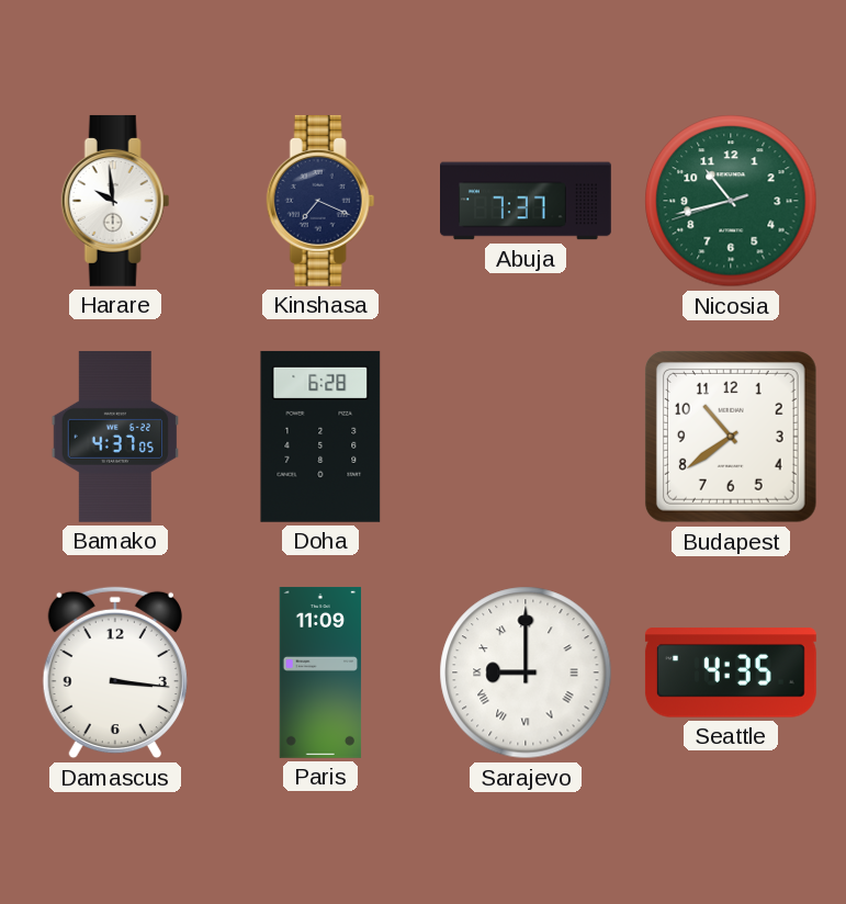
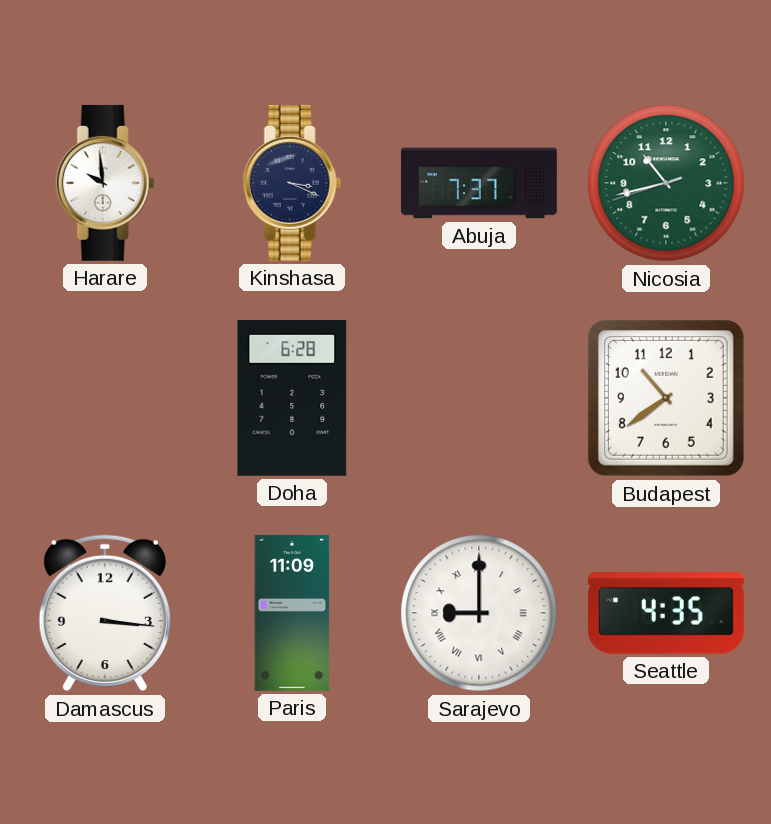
Kinshasa: 7:19 -> 3:19 (292, 183)
Bamako: 4:37 -> none (114, 437)
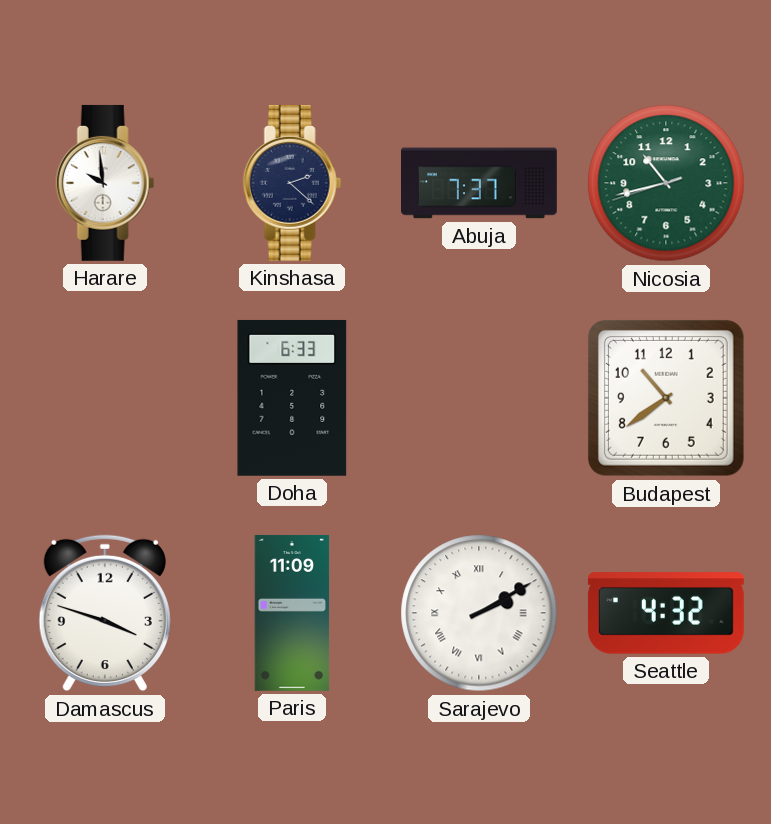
Kinshasa: 3:19 -> 2:22 (292, 183)
Doha: 6:28 -> 6:33 (292, 398)
Damascus: 3:16 -> 3:48 (105, 613)
Sarajevo: 9:00 -> 2:10 (479, 613)
Seattle: 4:35 -> 4:32 (666, 613)
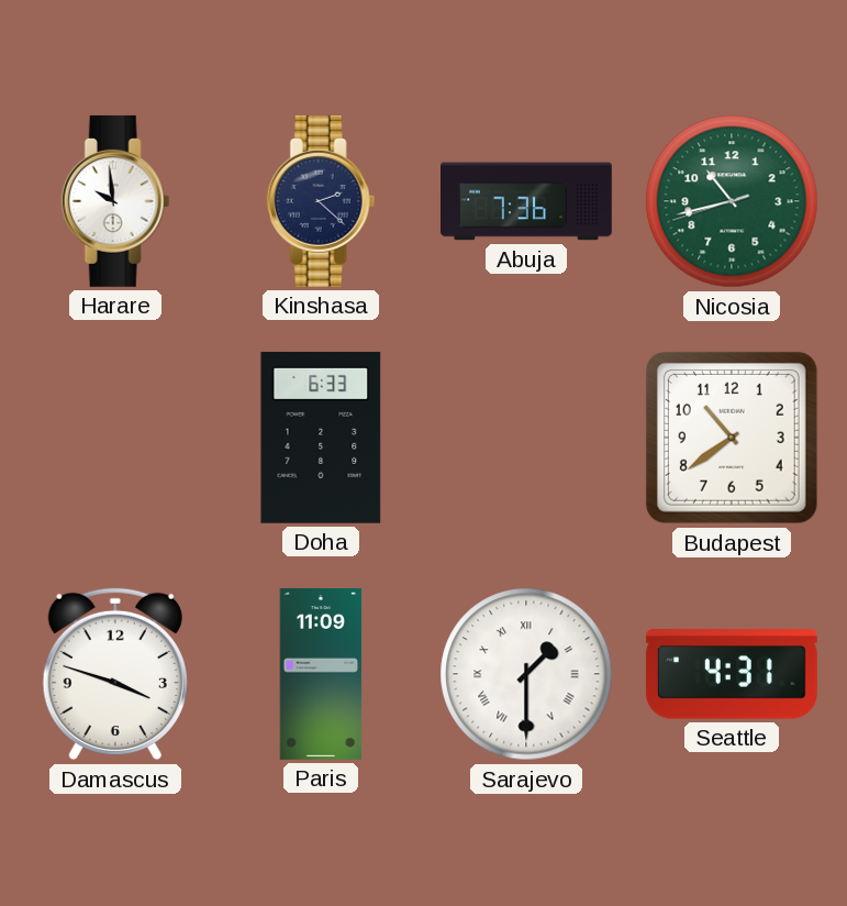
Abuja: 7:37 -> 7:36 (527, 201)
Sarajevo: 2:10 -> 1:30 (526, 674)
Seattle: 4:32 -> 4:31 (732, 674)
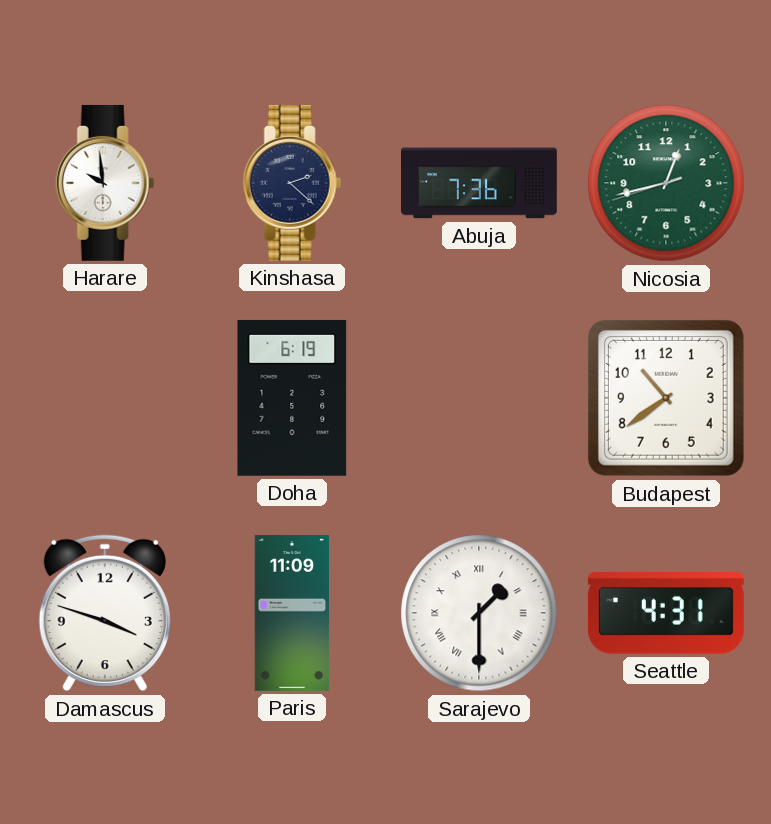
Nicosia: 10:42 -> 12:42 (666, 183)
Doha: 6:33 -> 6:19 (292, 398)
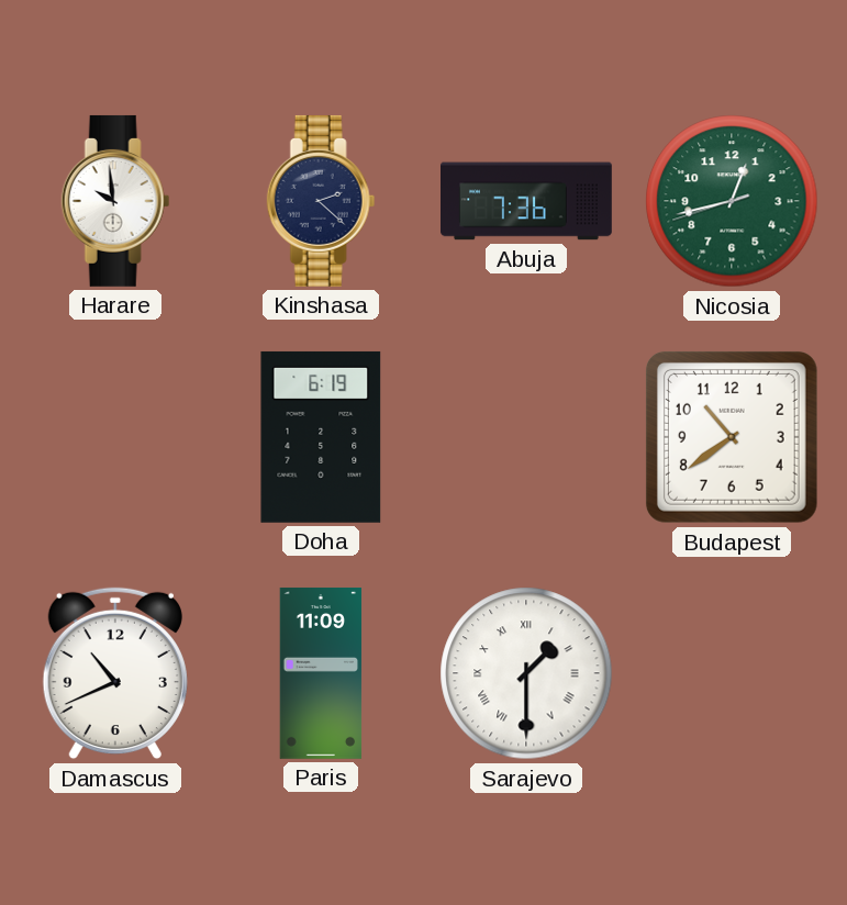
Damascus: 3:48 -> 10:41 (115, 673)
Seattle: 4:31 -> none (666, 613)
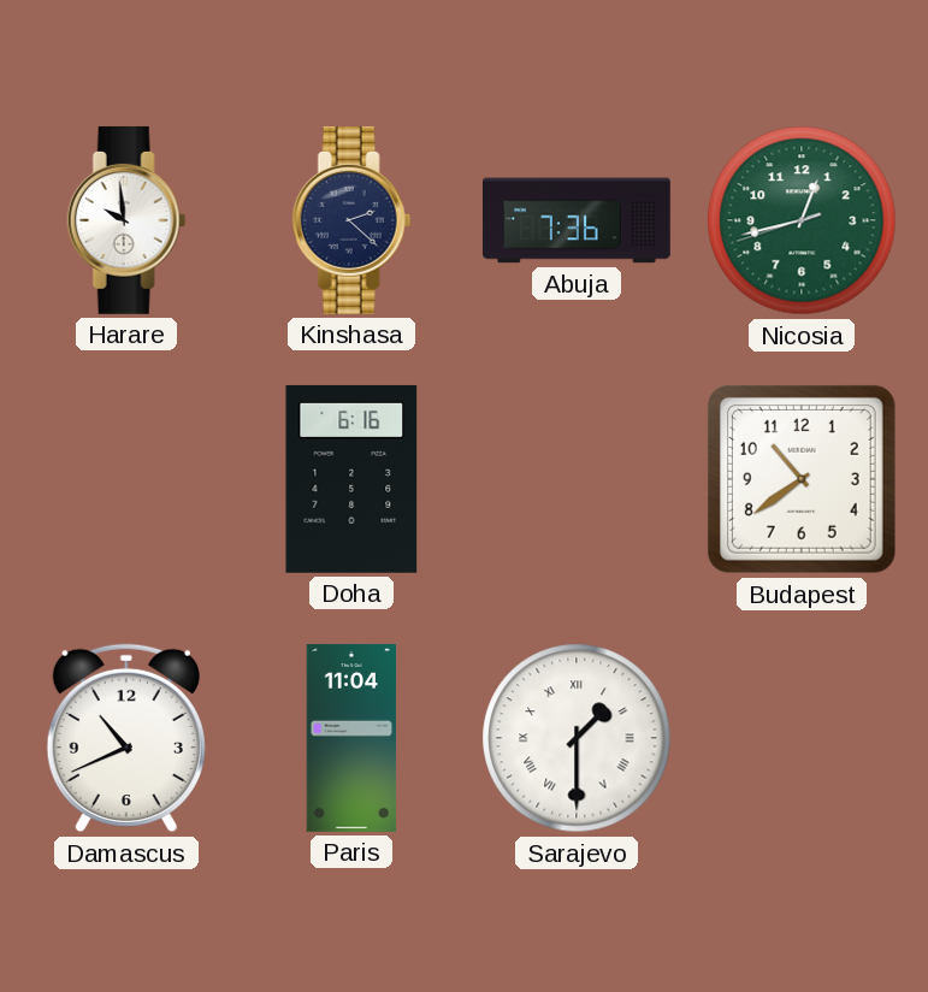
Doha: 6:19 -> 6:16 (351, 479)
Paris: 11:09 -> 11:04 (351, 738)
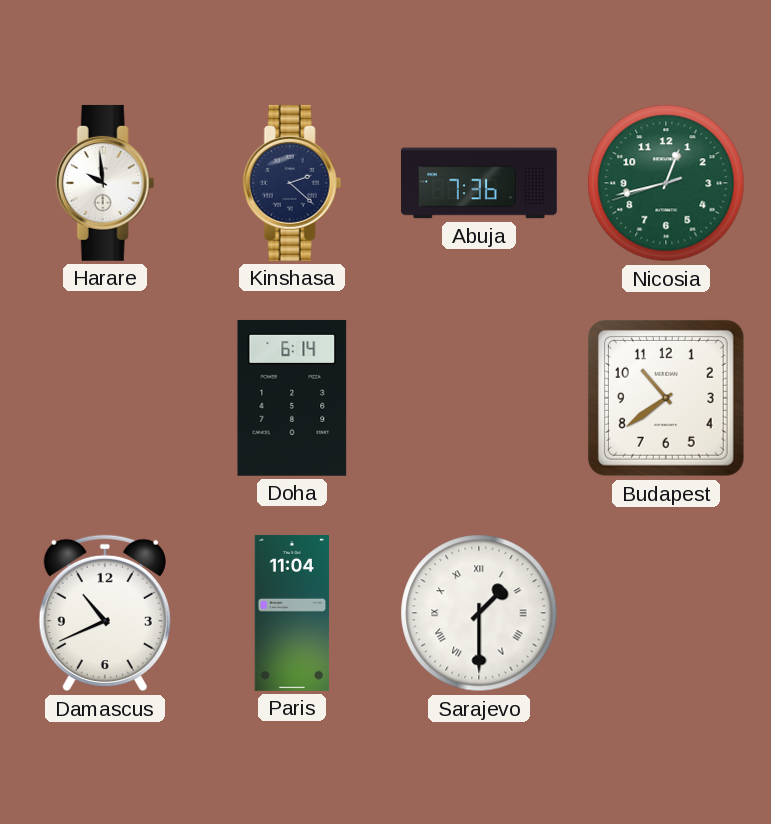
Doha: 6:16 -> 6:14 (292, 398)
